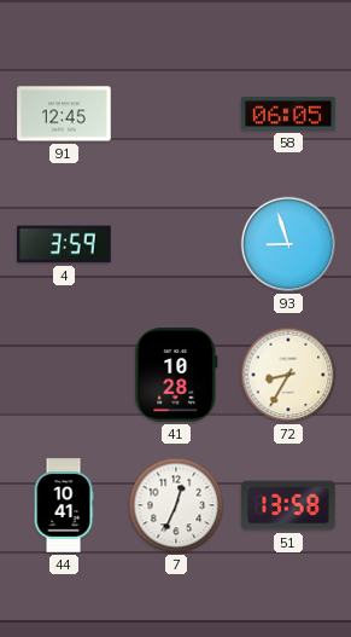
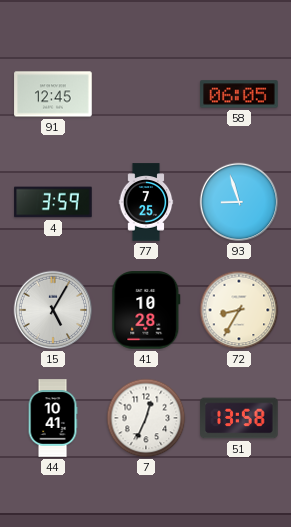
77: none -> 7:25 (146, 202)
15: none -> 5:05 (53, 310)
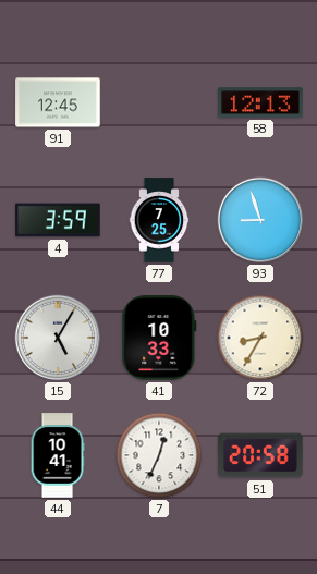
58: 06:05 -> 12:13 (260, 102)
41: 10:28 -> 10:33 (159, 338)
51: 13:58 -> 20:58 (260, 455)
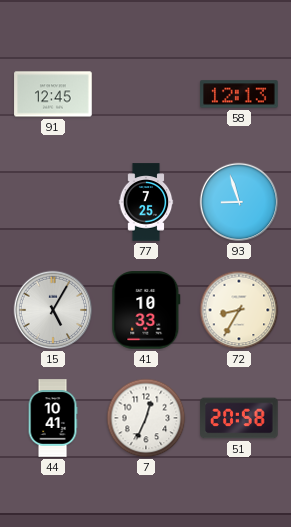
4: 3:59 -> none (58, 220)
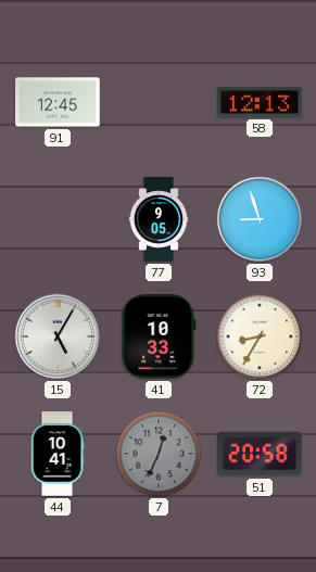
77: 7:25 -> 9:05 (159, 219)
7 dial: white -> grey (159, 454)
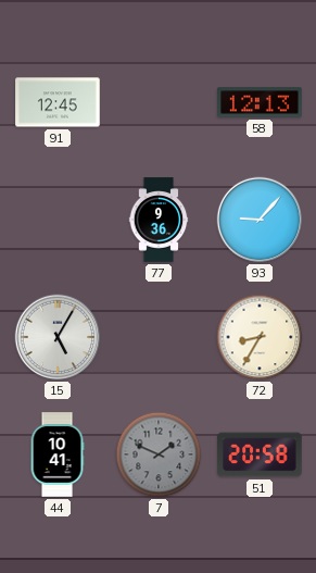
77: 9:05 -> 9:36 (159, 220)
93: 8:57 -> 9:07 (260, 220)
41: 10:33 -> none (159, 336)
7: 12:34 -> 1:49 (159, 454)
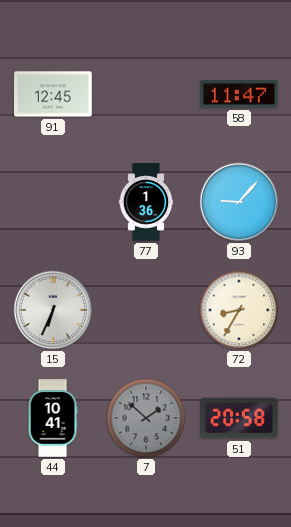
58: 12:13 -> 11:47 (239, 94)
77: 9:36 -> 1:36 (146, 202)
15: 5:05 -> 6:34 (53, 310)
7: 1:49 -> 1:52 (146, 418)
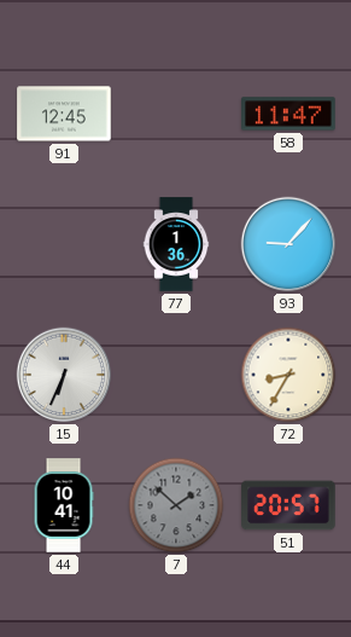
51: 20:58 -> 20:57 (288, 505)
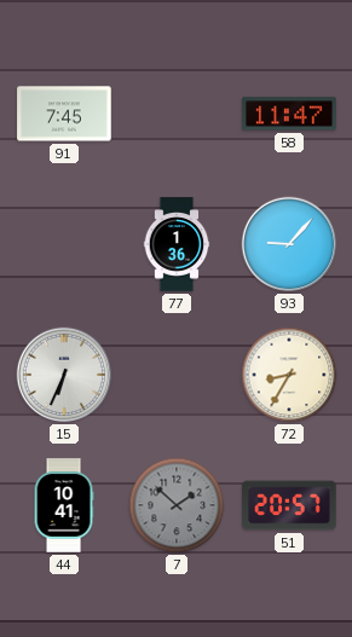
91: 12:45 -> 7:45 (64, 114)
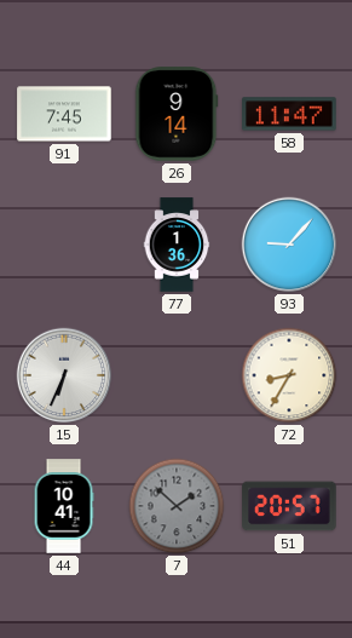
26: none -> 9:14 (177, 114)
